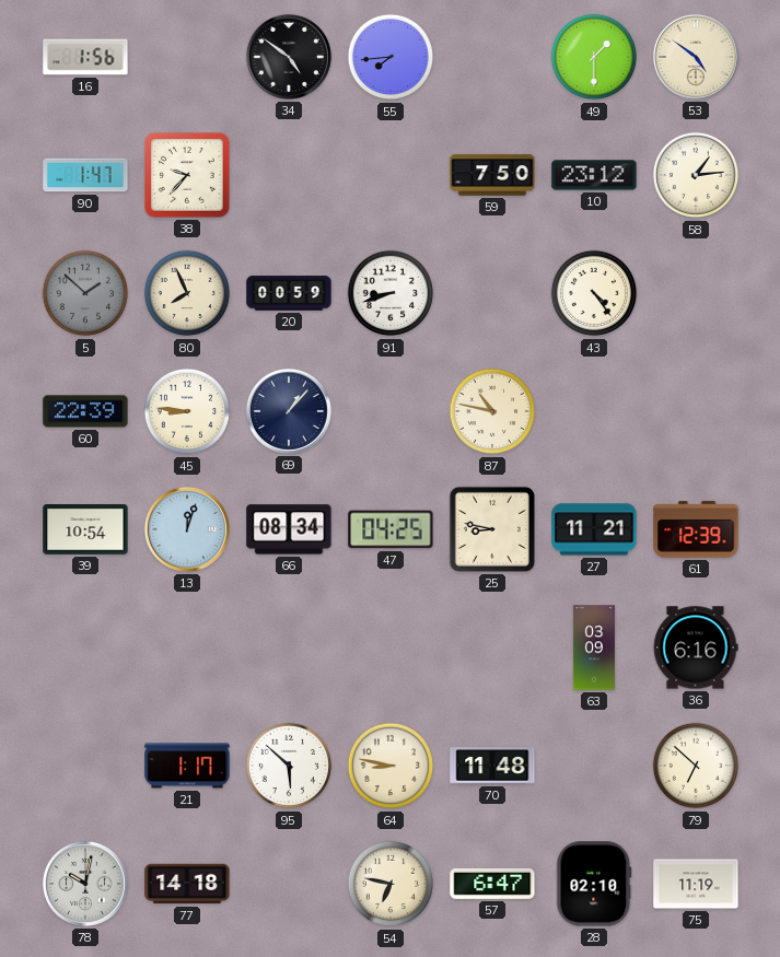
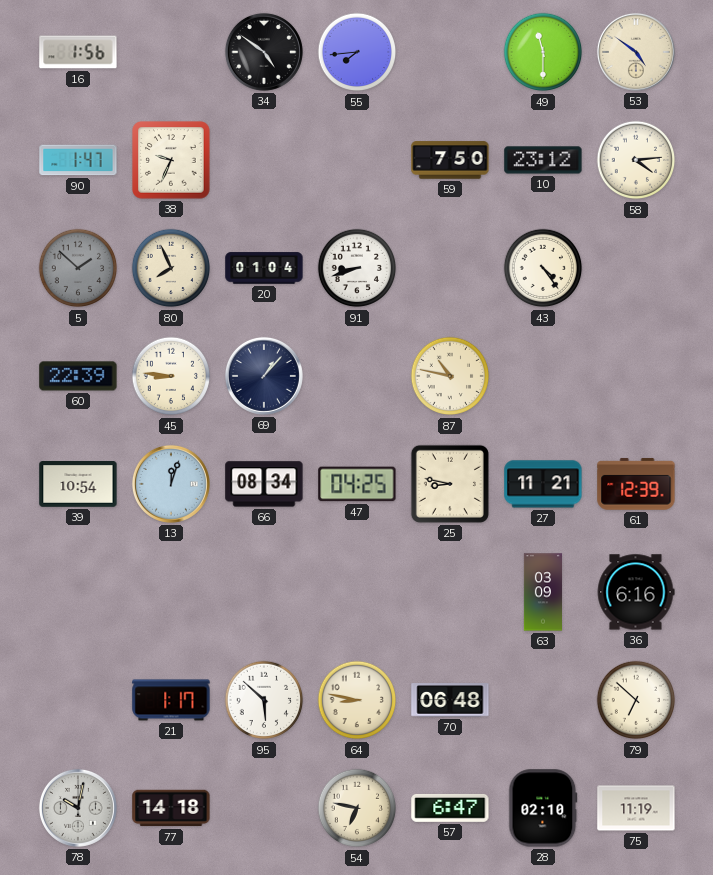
49: 1:30 -> 11:30 (543, 52)
38: 9:37 -> 9:34 (171, 160)
58: 1:14 -> 4:14 (636, 160)
20: 00:59 -> 01:04 (264, 268)
70: 11:48 -> 06:48 (450, 700)
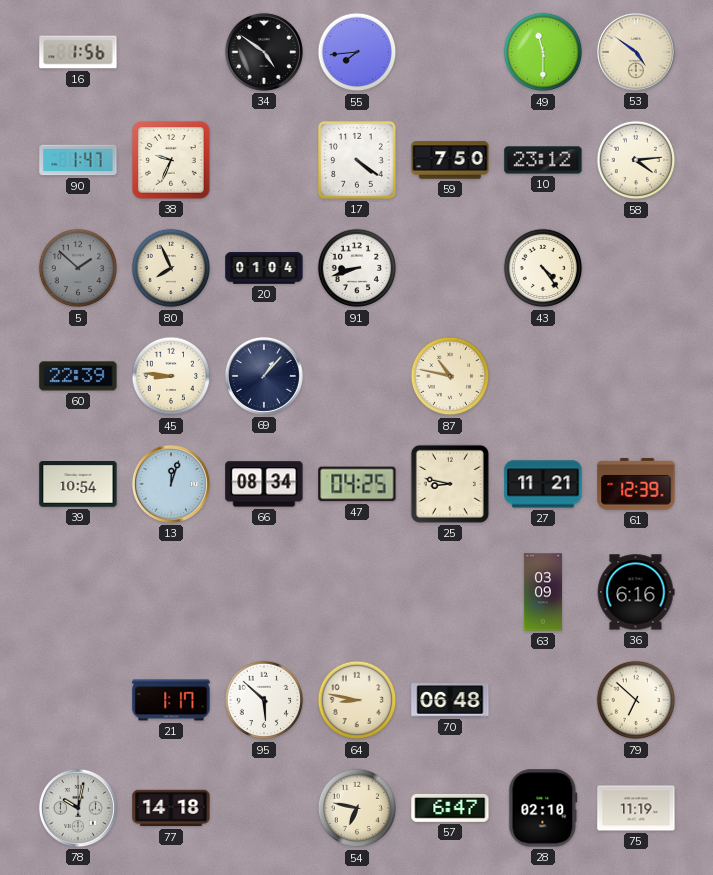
17: none -> 4:21 (358, 161)
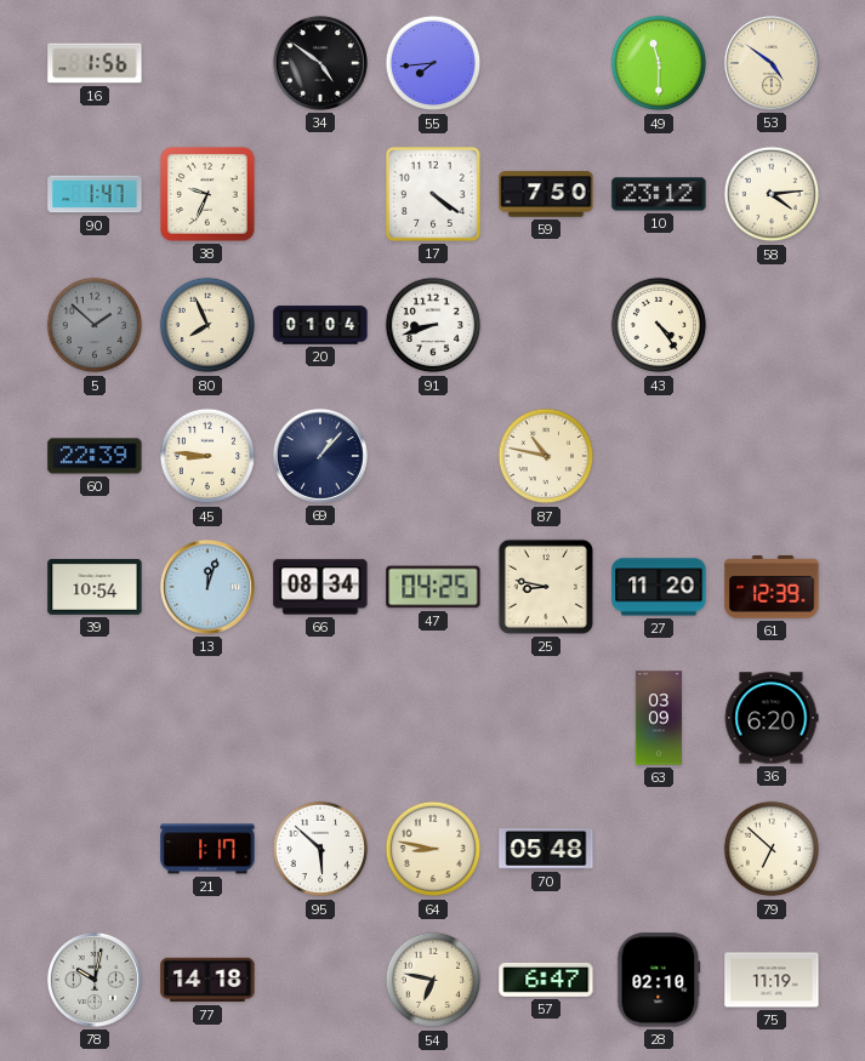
27: 11:21 -> 11:20 (659, 587)
36: 6:16 -> 6:20 (772, 718)
70: 06:48 -> 05:48 (546, 849)
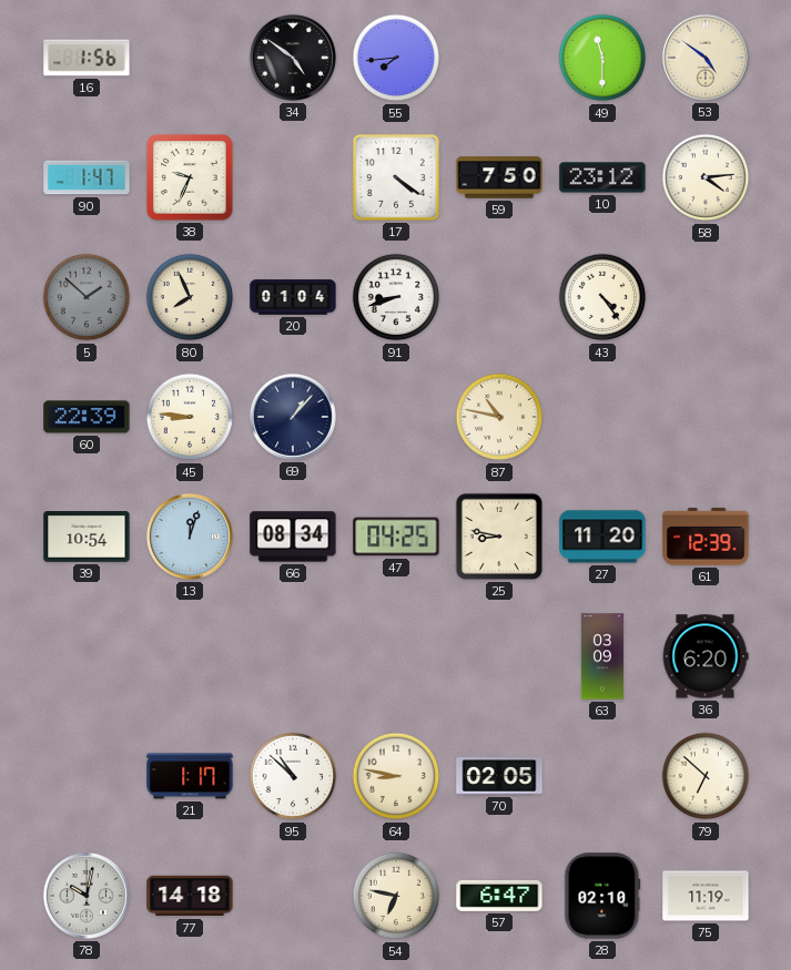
95: 5:52 -> 10:52 (293, 776)
70: 05:48 -> 02:05 (499, 776)
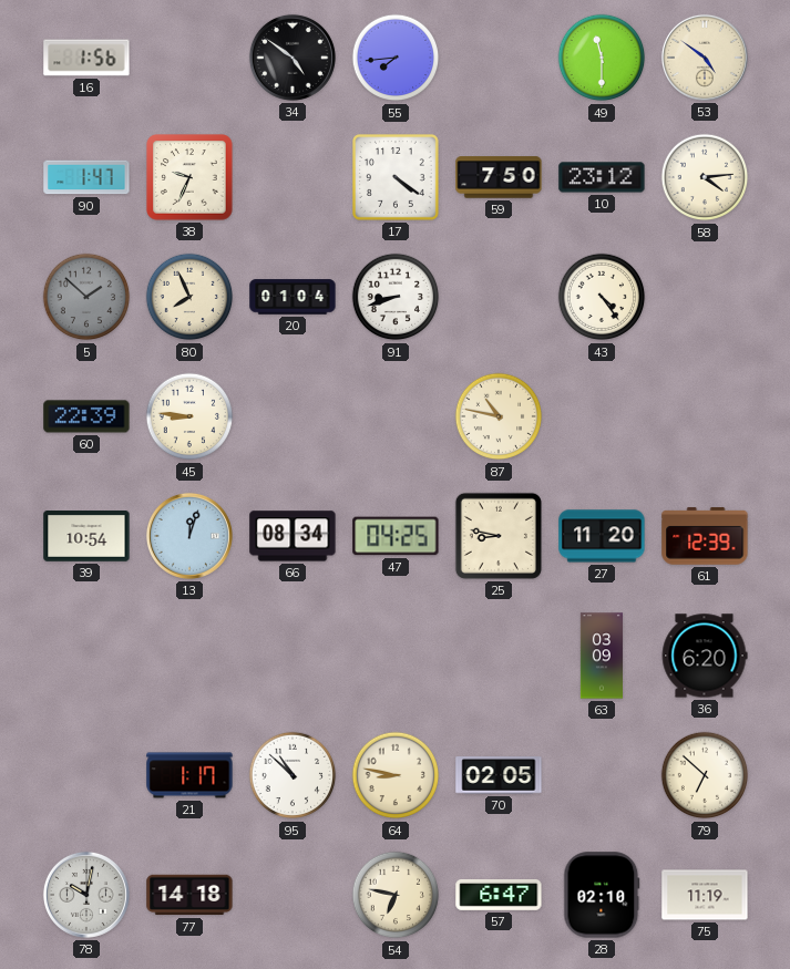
69: 1:07 -> none (293, 417)
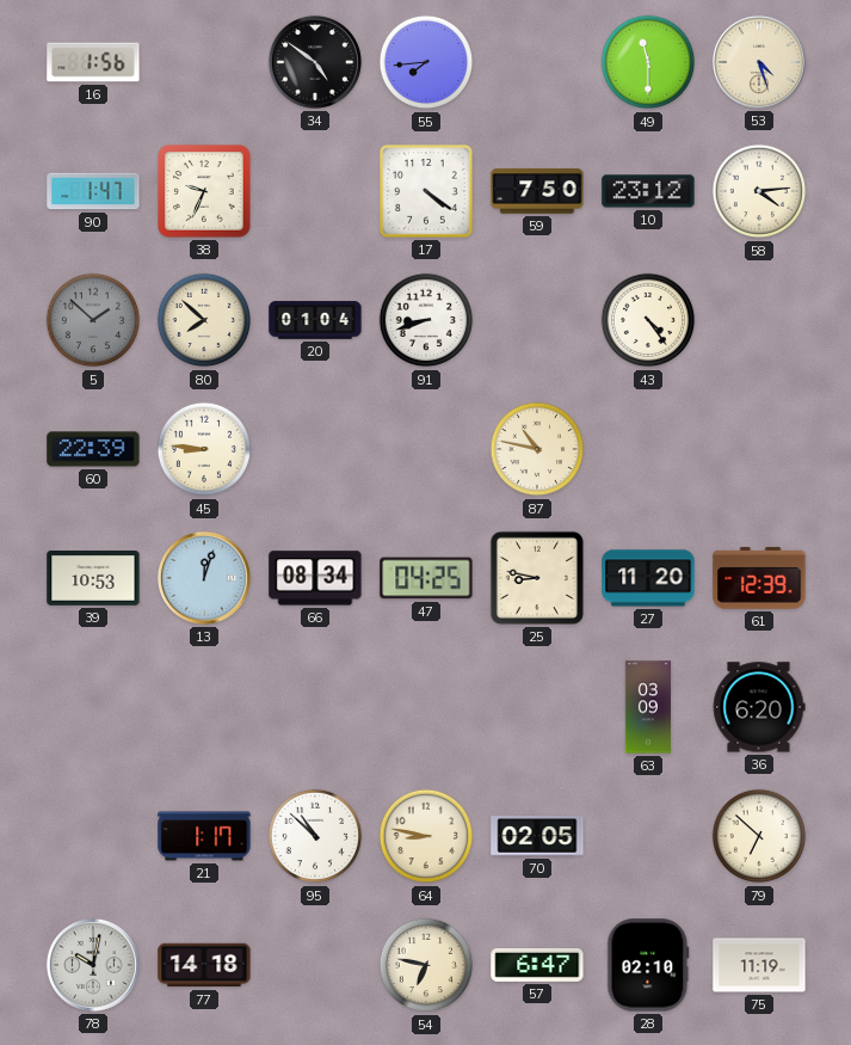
53: 4:51 -> 4:27 (759, 62)
80: 7:56 -> 7:52 (204, 320)
39: 10:54 -> 10:53 (93, 579)
